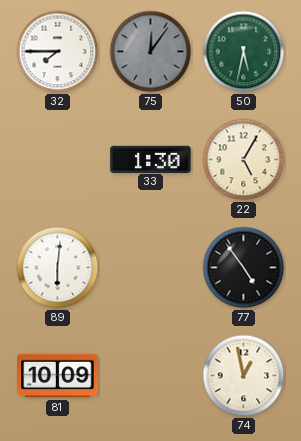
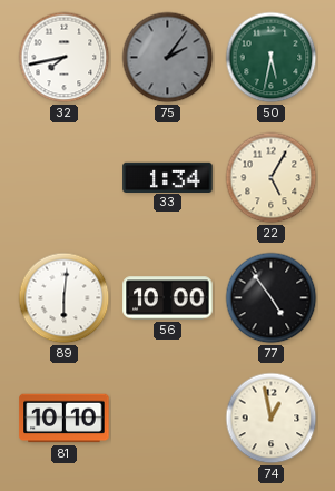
32: 7:45 -> 7:43 (65, 58)
75: 12:06 -> 2:06 (168, 58)
33: 1:30 -> 1:34 (168, 177)
56: none -> 10:00 (168, 298)
81: 10:09 -> 10:10 (65, 419)
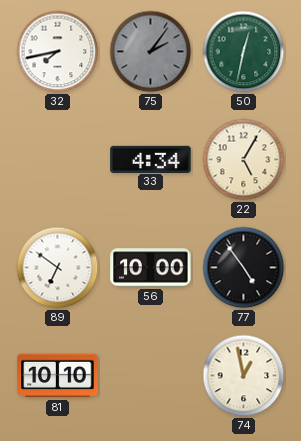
50: 5:32 -> 12:32 (244, 52)
33: 1:34 -> 4:34 (151, 159)
89: 6:01 -> 6:51 (58, 268)
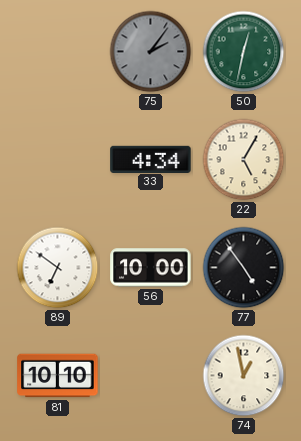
32: 7:43 -> none (58, 52)
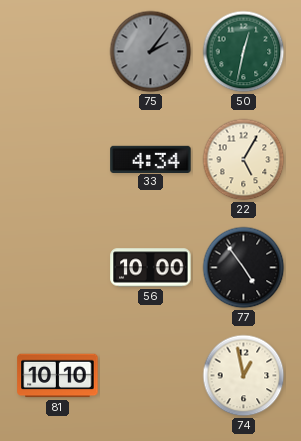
89: 6:51 -> none (58, 268)
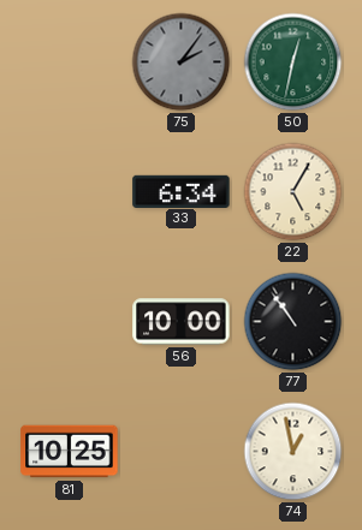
33: 4:34 -> 6:34 (182, 191)
77: 4:54 -> 10:54 (293, 322)
81: 10:10 -> 10:25 (70, 452)
